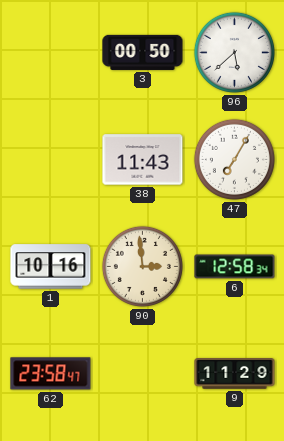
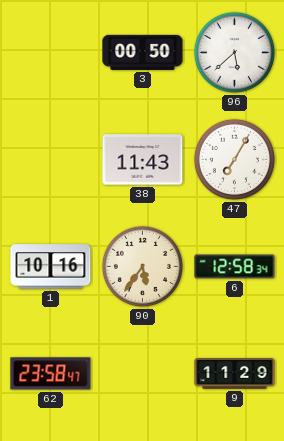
90: 2:59 -> 5:36 (142, 266)
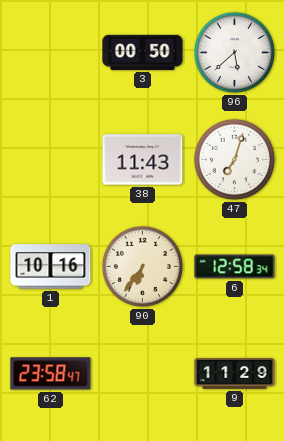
47: 7:05 -> 7:03 (234, 159)
90: 5:36 -> 6:36 (142, 266)
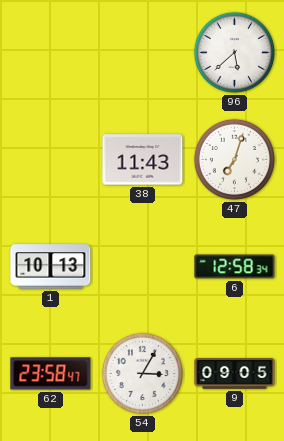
3: 00:50 -> none (143, 52)
1: 10:16 -> 10:13 (51, 267)
90: 6:36 -> none (142, 266)
54: none -> 3:05 (142, 373)
9: 11:29 -> 09:05 (235, 374)
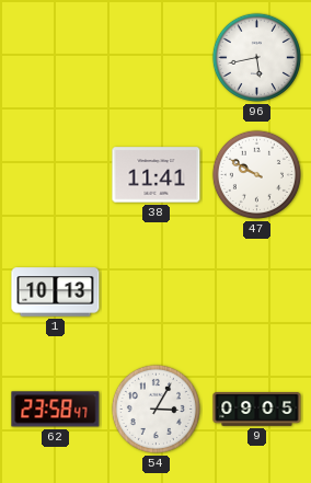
96: 5:38 -> 5:43 (256, 57)
38: 11:43 -> 11:41 (157, 175)
47: 7:03 -> 9:50 (256, 174)
6: 12:58 -> none (235, 267)
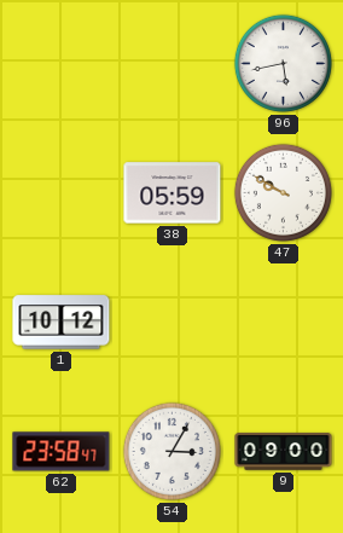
38: 11:41 -> 05:59 (173, 193)
1: 10:13 -> 10:12 (62, 323)
9: 09:05 -> 09:00 (284, 452)
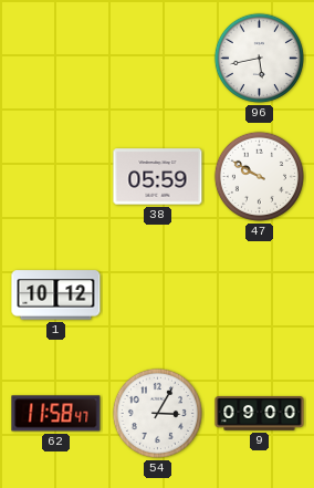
62: 23:58 -> 11:58 (56, 414)
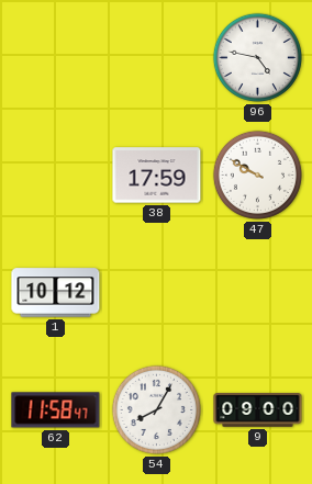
96: 5:43 -> 4:47 (257, 57)
38: 05:59 -> 17:59 (157, 176)
54: 3:05 -> 8:05 (156, 409)
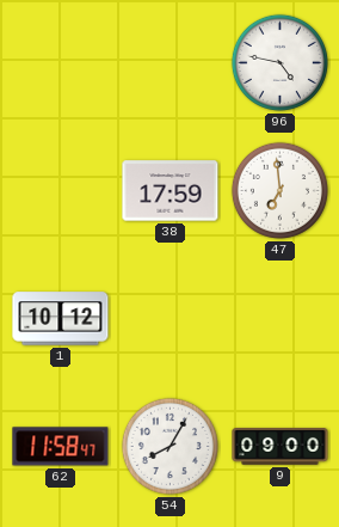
47: 9:50 -> 6:59 (279, 190)
